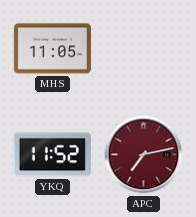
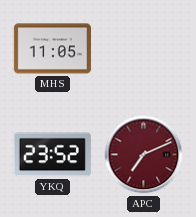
YKQ: 11:52 -> 23:52 (52, 155)
APC: 7:13 -> 7:11 (144, 155)
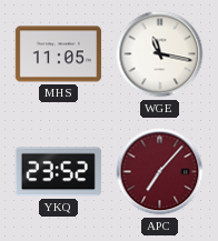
WGE: none -> 11:17 (160, 54)
APC: 7:11 -> 7:07 (160, 172)
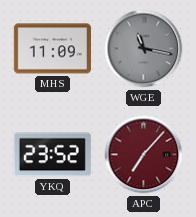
MHS: 11:05 -> 11:09 (52, 49)
WGE dial: white -> grey (144, 49)
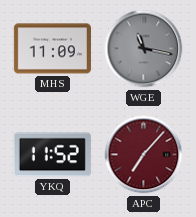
YKQ: 23:52 -> 11:52 (52, 155)
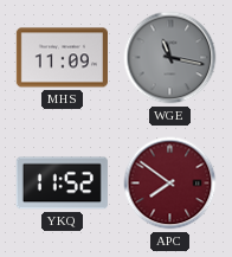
APC: 7:07 -> 7:51 (170, 184)
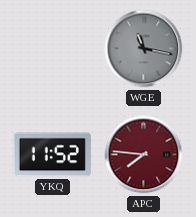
MHS: 11:09 -> none (62, 58)
APC: 7:51 -> 7:46 (144, 155)
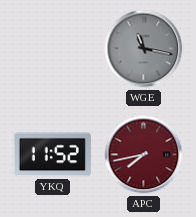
APC: 7:46 -> 7:43 (144, 155)
